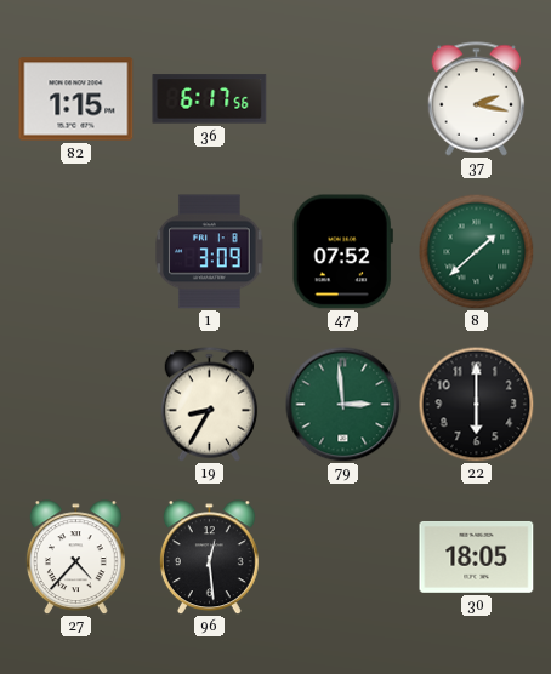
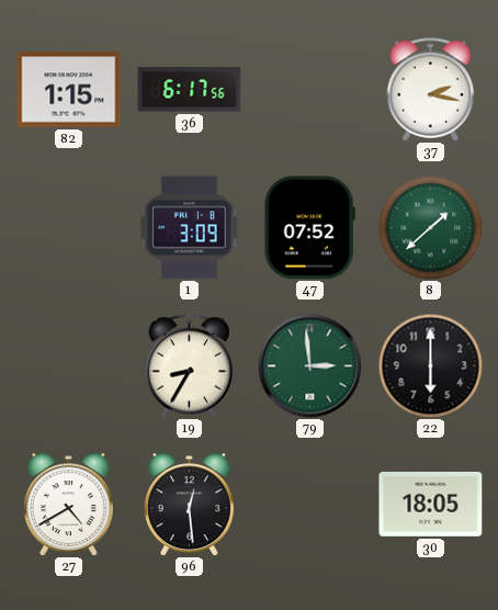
27: 4:37 -> 4:40 (68, 505)
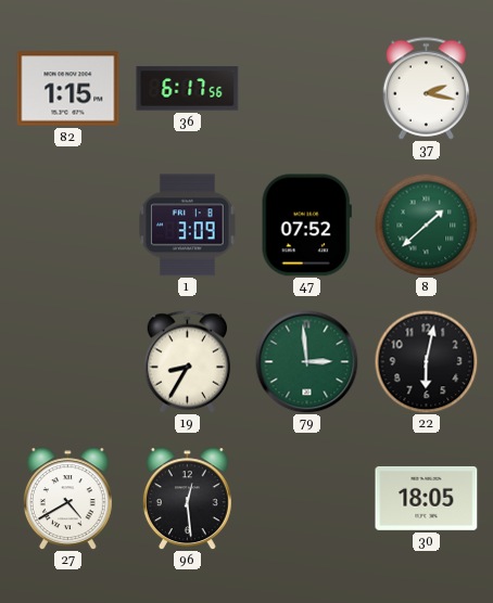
22: 6:00 -> 6:02 (426, 361)
